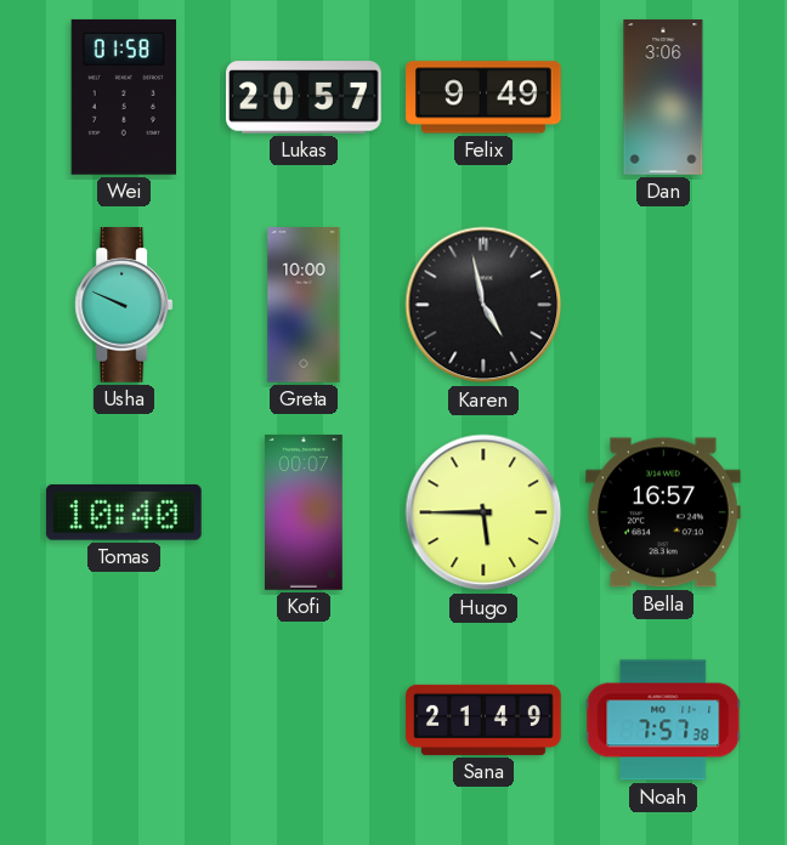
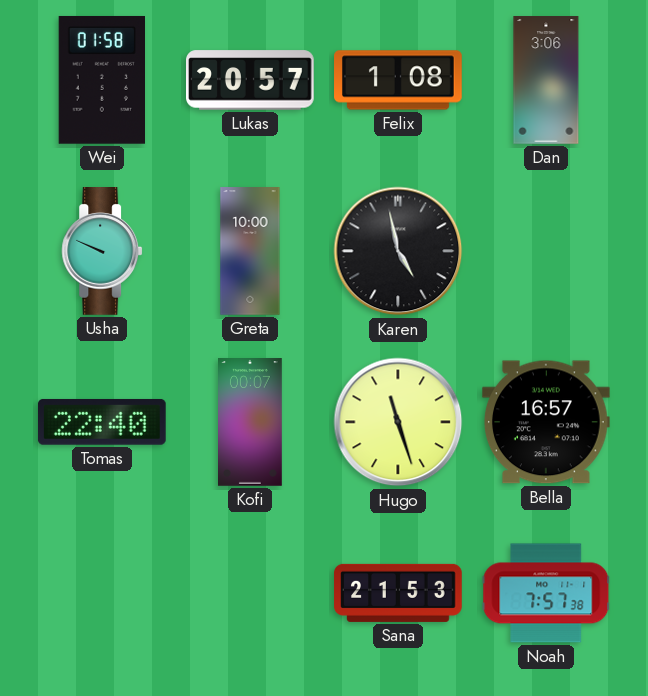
Felix: 9:49 -> 1:08 (398, 80)
Tomas: 10:40 -> 22:40 (102, 422)
Hugo: 5:45 -> 11:27 (398, 422)
Sana: 21:49 -> 21:53 (398, 593)
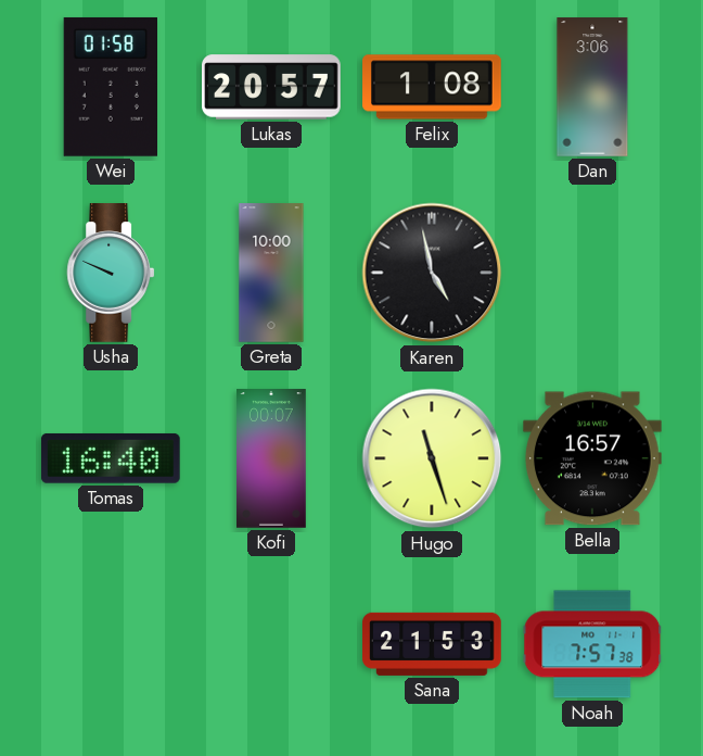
Tomas: 22:40 -> 16:40 (111, 458)
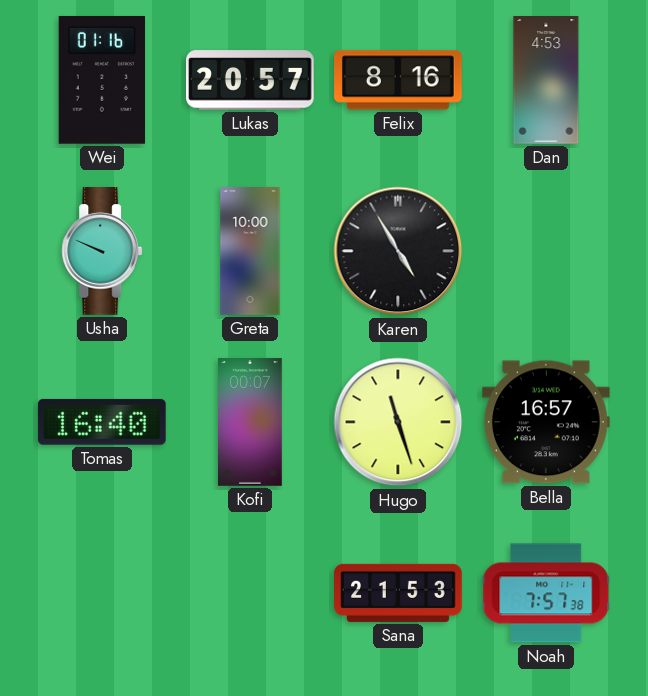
Wei: 01:58 -> 01:16 (101, 80)
Felix: 1:08 -> 8:16 (398, 80)
Dan: 3:06 -> 4:53 (546, 80)
Karen: 4:58 -> 4:55 (398, 251)
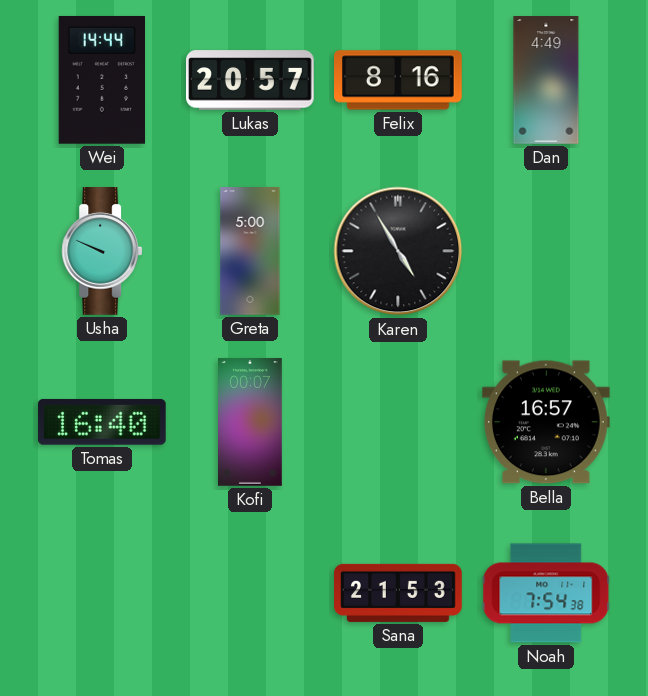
Wei: 01:16 -> 14:44 (101, 80)
Dan: 4:53 -> 4:49 (546, 80)
Greta: 10:00 -> 5:00 (250, 251)
Hugo: 11:27 -> none (398, 422)
Noah: 7:57 -> 7:54 (546, 593)
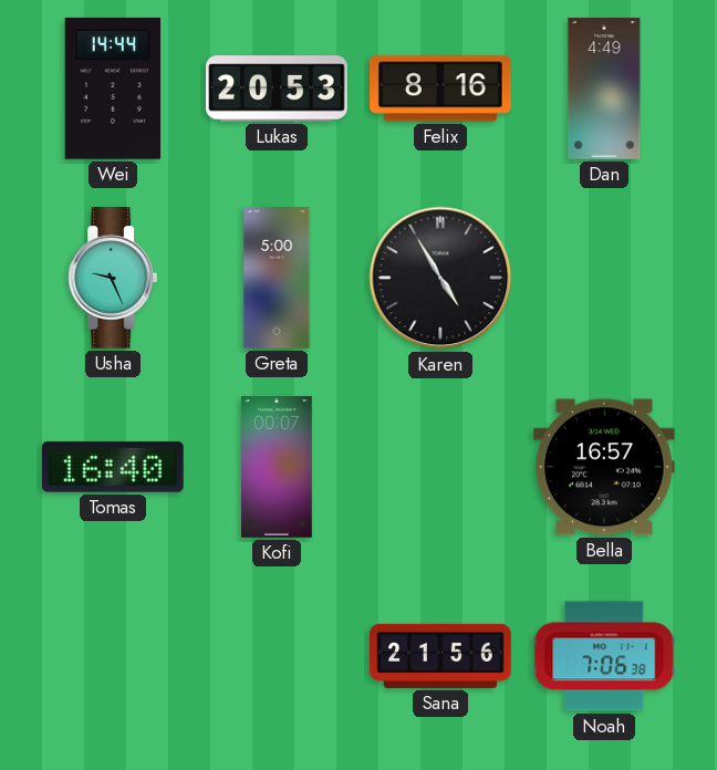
Lukas: 20:57 -> 20:53 (277, 89)
Usha: 9:49 -> 9:26 (113, 279)
Sana: 21:53 -> 21:56 (440, 656)
Noah: 7:54 -> 7:06 (604, 656)
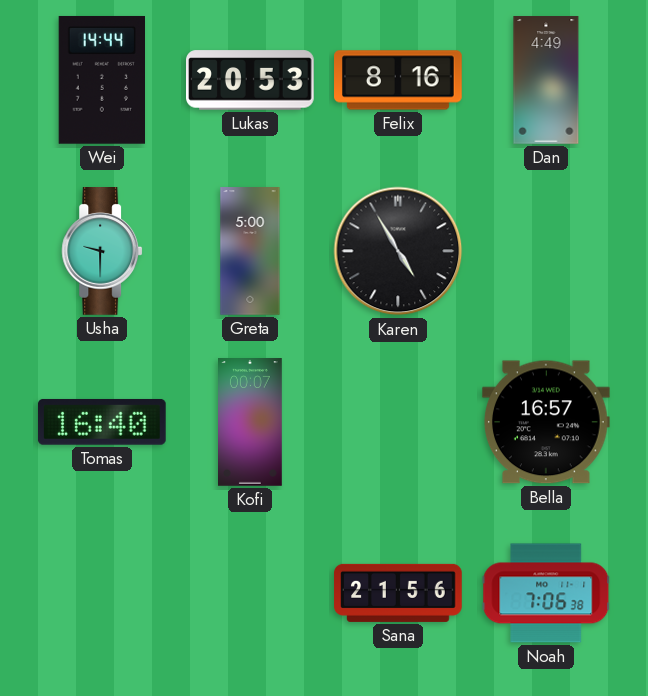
Usha: 9:26 -> 9:30 (102, 252)
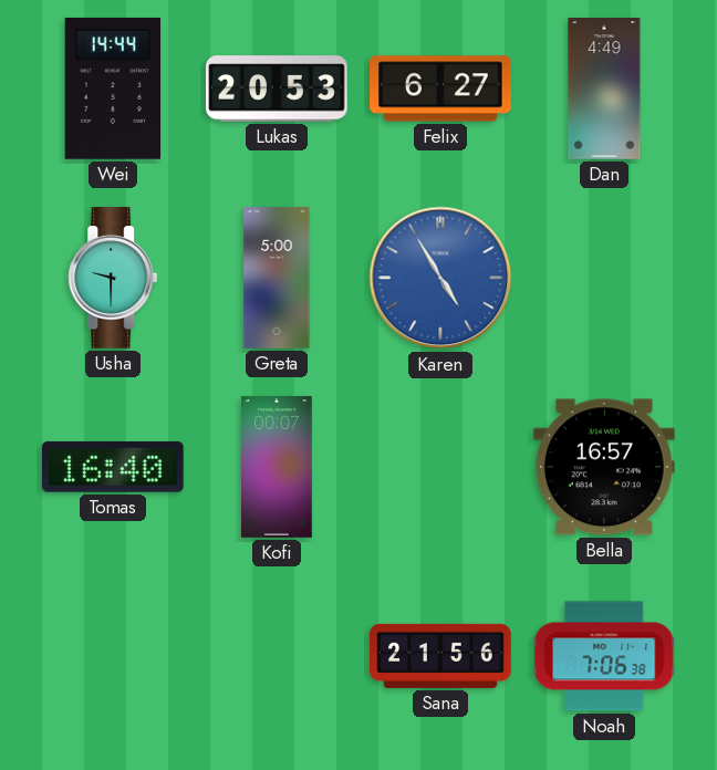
Felix: 8:16 -> 6:27 (440, 89)
Karen dial: black -> blue (440, 278)
